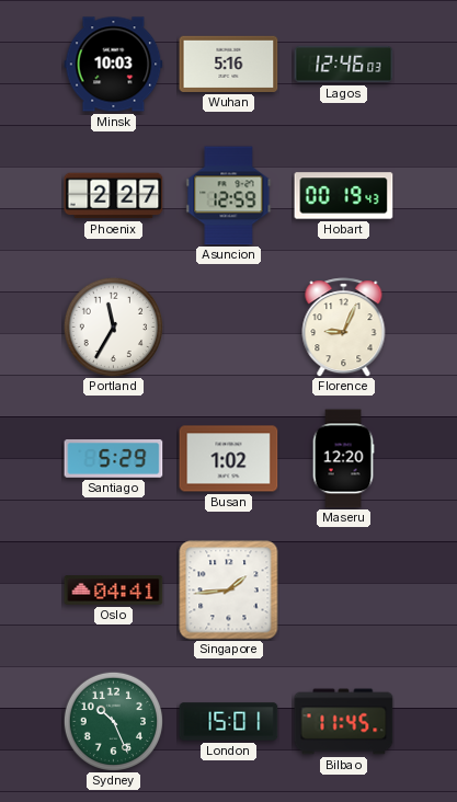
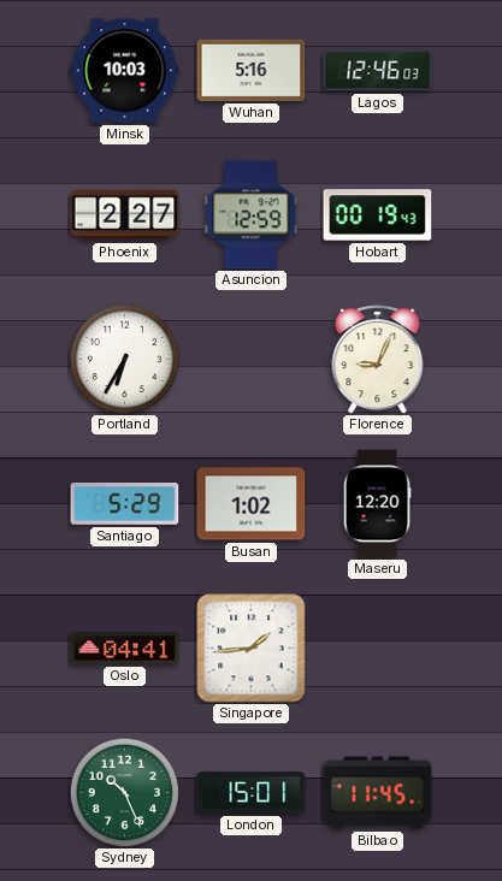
Portland: 11:35 -> 6:35 (124, 359)
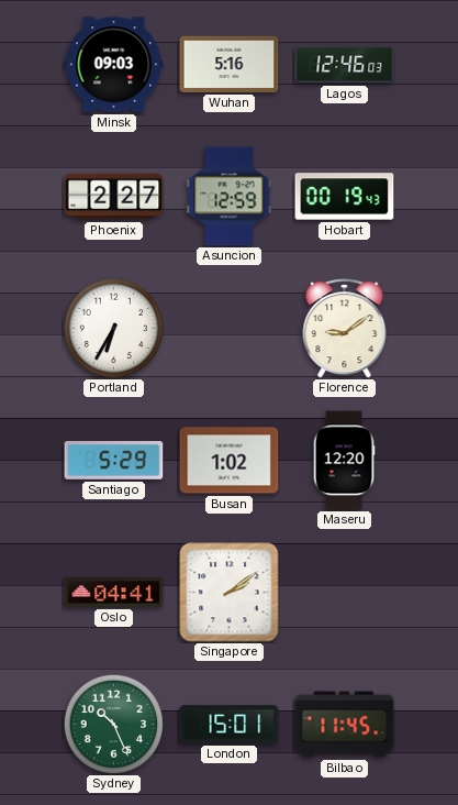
Minsk: 10:03 -> 09:03 (114, 65)
Florence: 9:04 -> 9:09 (345, 329)
Singapore: 1:44 -> 2:09 (230, 593)
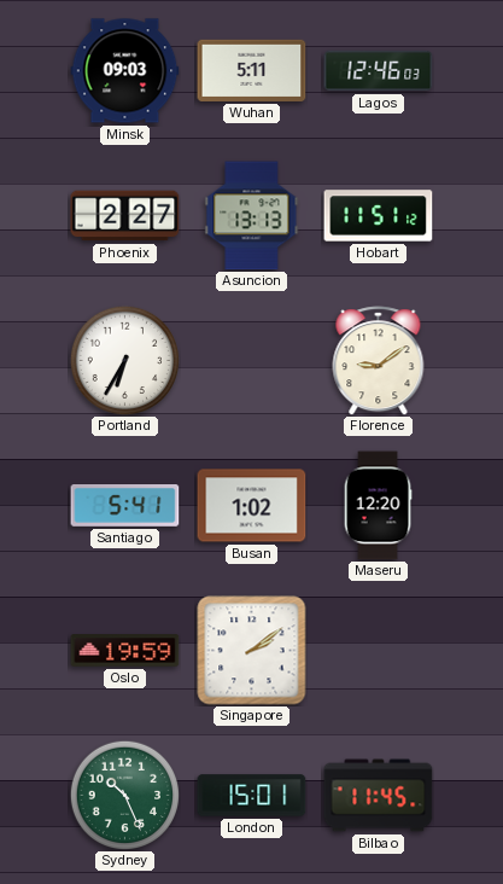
Wuhan: 5:16 -> 5:11 (252, 70)
Asuncion: 12:59 -> 13:13 (252, 216)
Hobart: 00:19 -> 11:51 (379, 216)
Santiago: 5:29 -> 5:41 (125, 506)
Oslo: 04:41 -> 19:59 (125, 651)
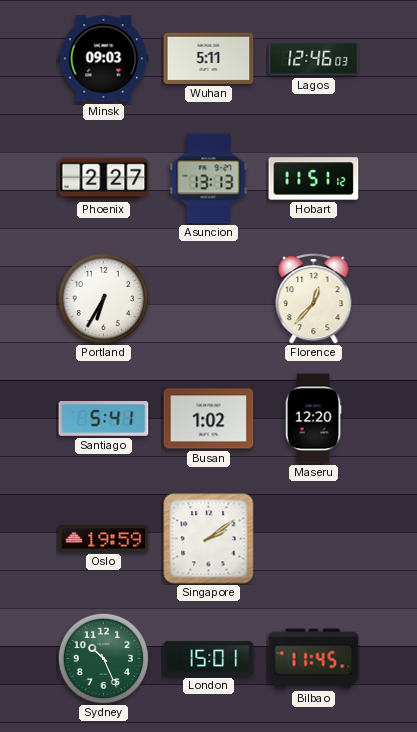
Florence: 9:09 -> 12:37 (314, 299)
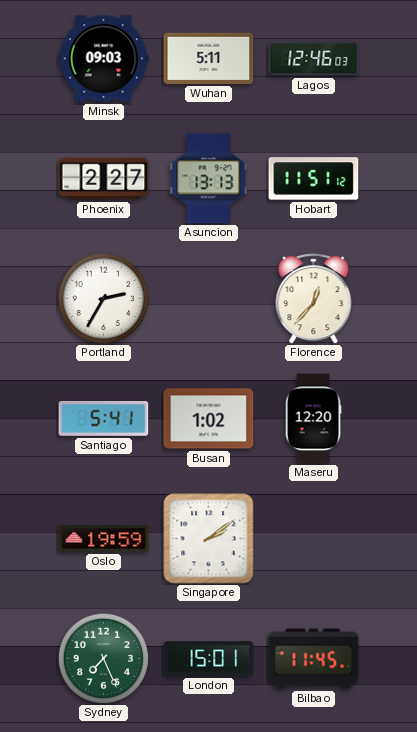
Portland: 6:35 -> 2:35 (103, 298)
Sydney: 10:26 -> 7:26 (103, 658)
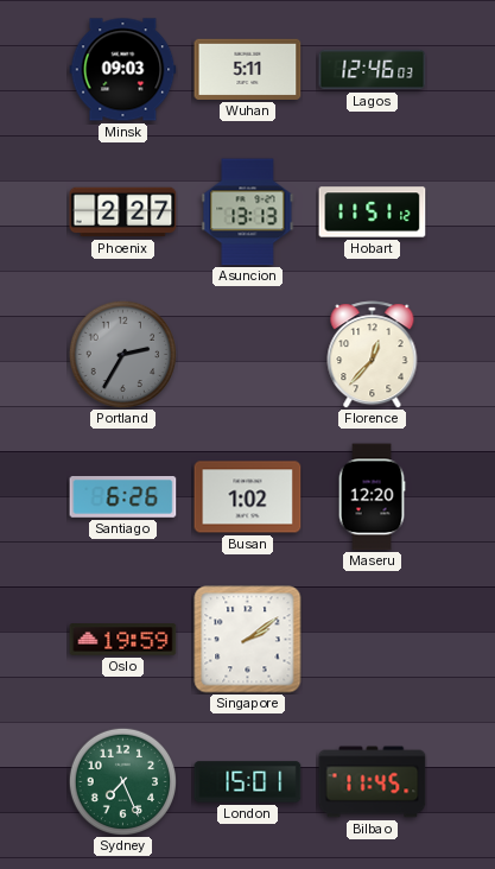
Portland dial: white -> grey (122, 354)
Santiago: 5:41 -> 6:26 (123, 497)
